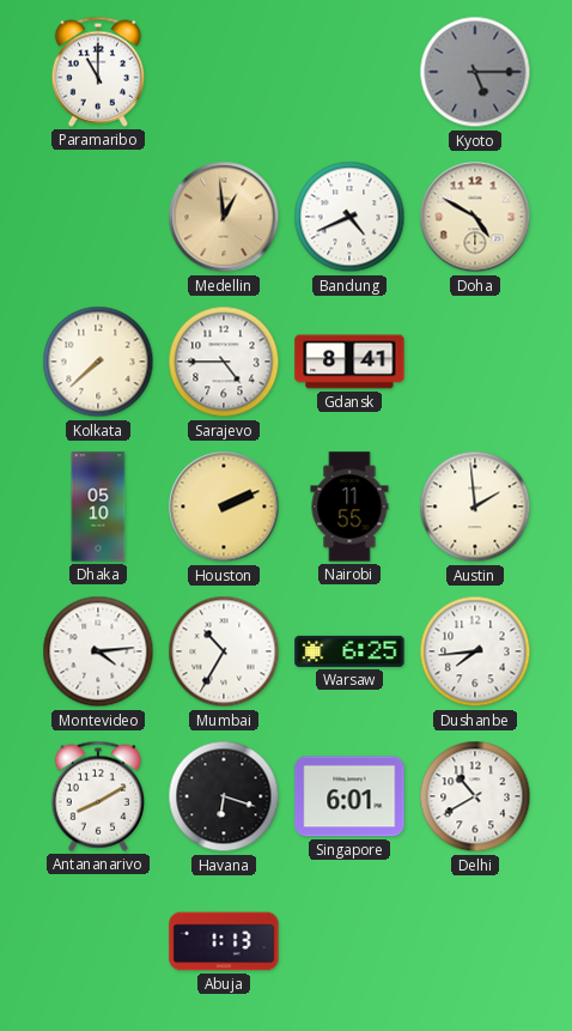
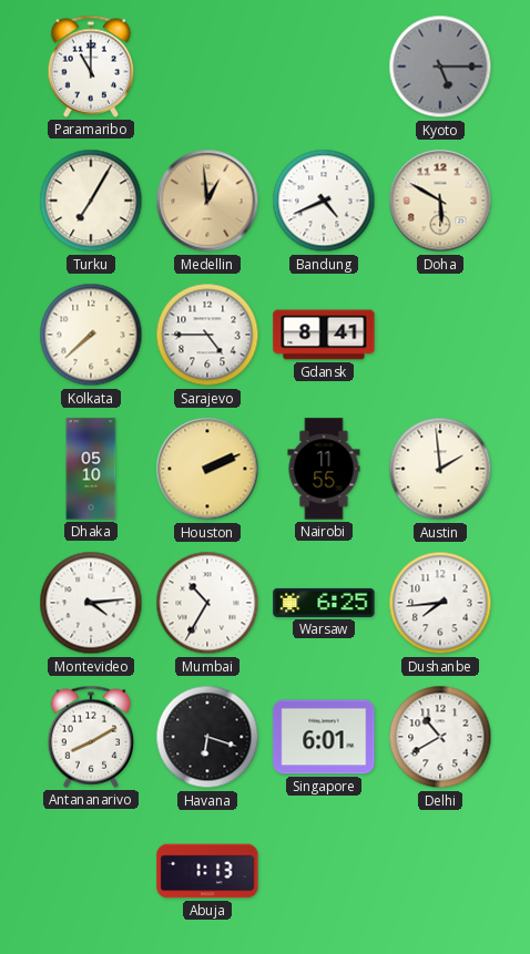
Turku: none -> 7:05 (91, 201)
Doha: 4:50 -> 5:50 (440, 201)
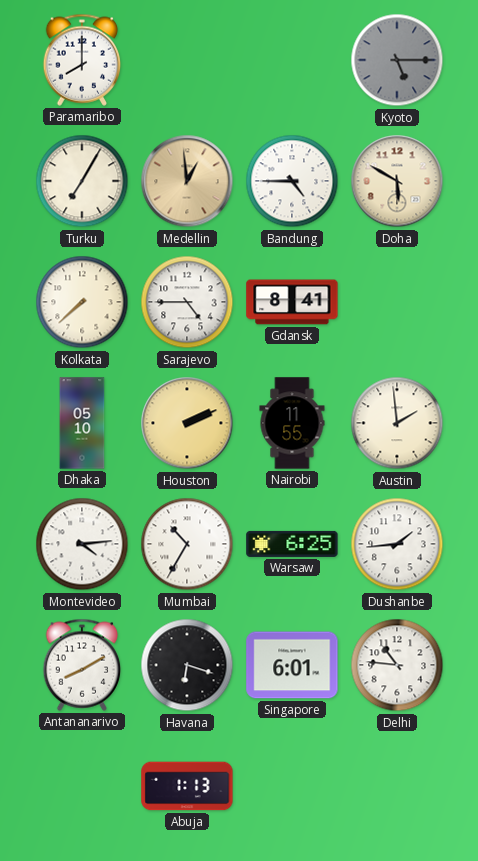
Paramaribo: 11:00 -> 8:00 (82, 60)
Bandung: 4:41 -> 4:45 (292, 181)
Dushanbe: 7:44 -> 1:44 (397, 544)
Delhi: 10:40 -> 10:46 (397, 665)
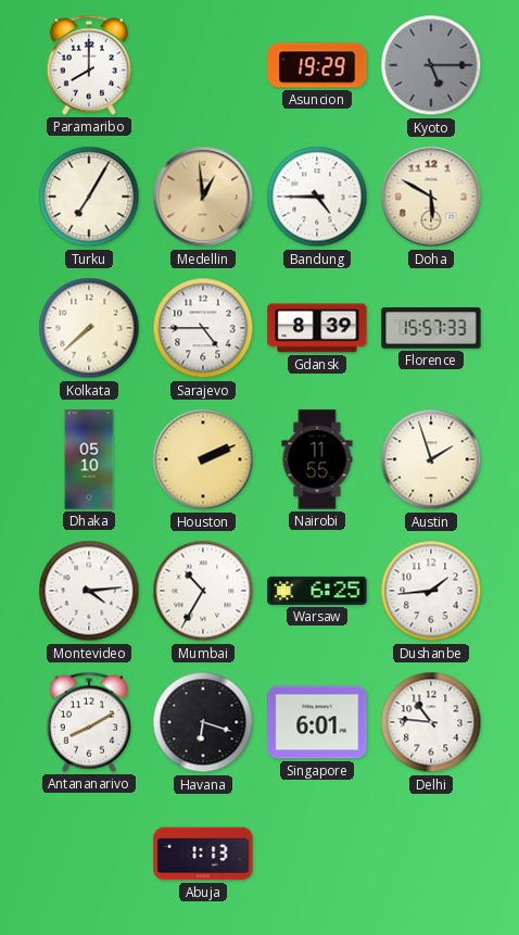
Asuncion: none -> 19:29 (317, 65)
Gdansk: 8:41 -> 8:39 (317, 328)
Florence: none -> 15:57 (431, 328)
Austin: 1:59 -> 1:57 (431, 459)
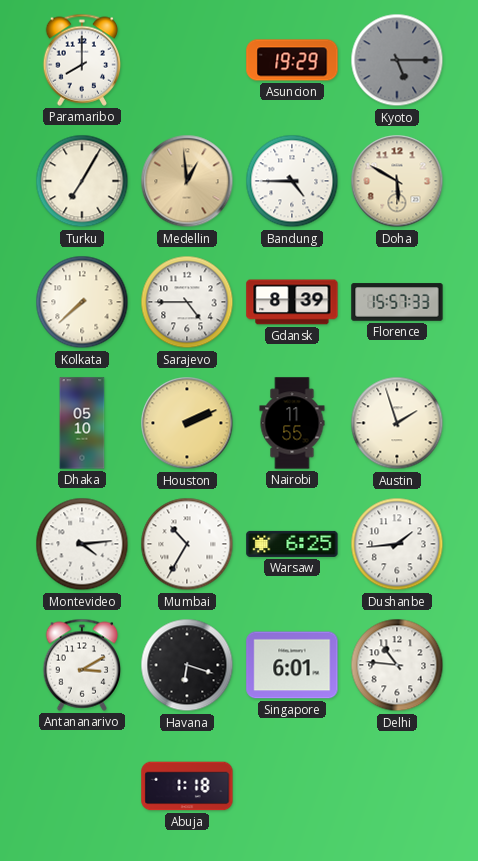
Antananarivo: 8:10 -> 3:10 (82, 665)
Abuja: 1:13 -> 1:18 (187, 786)
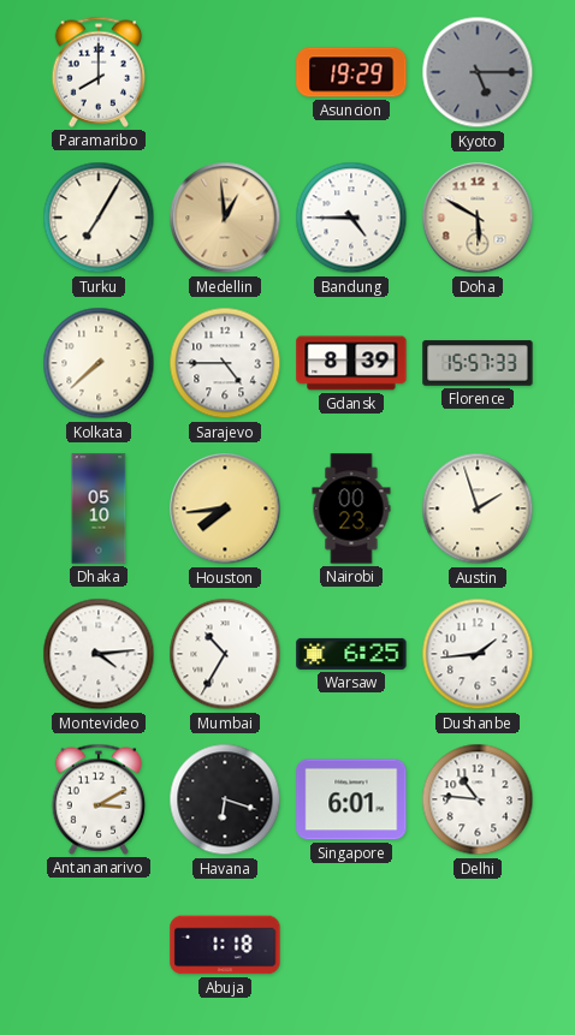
Houston: 2:11 -> 7:44 (225, 508)
Nairobi: 11:55 -> 00:23 (351, 508)
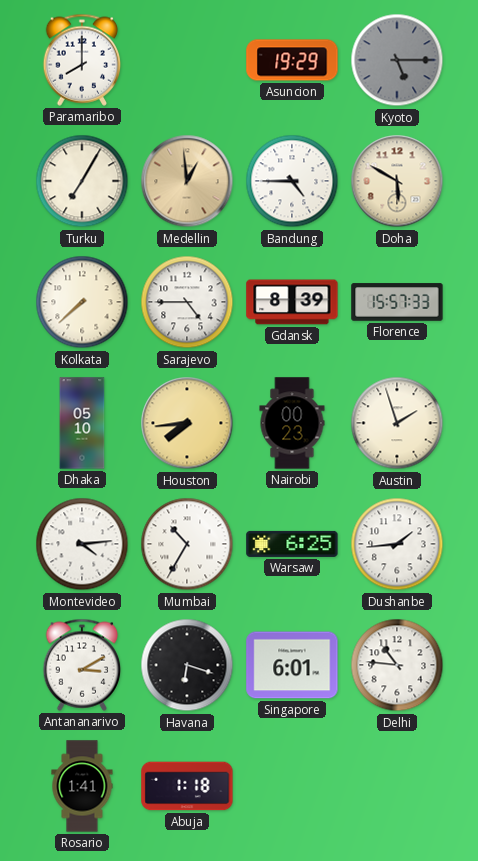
Rosario: none -> 1:41 (82, 786)
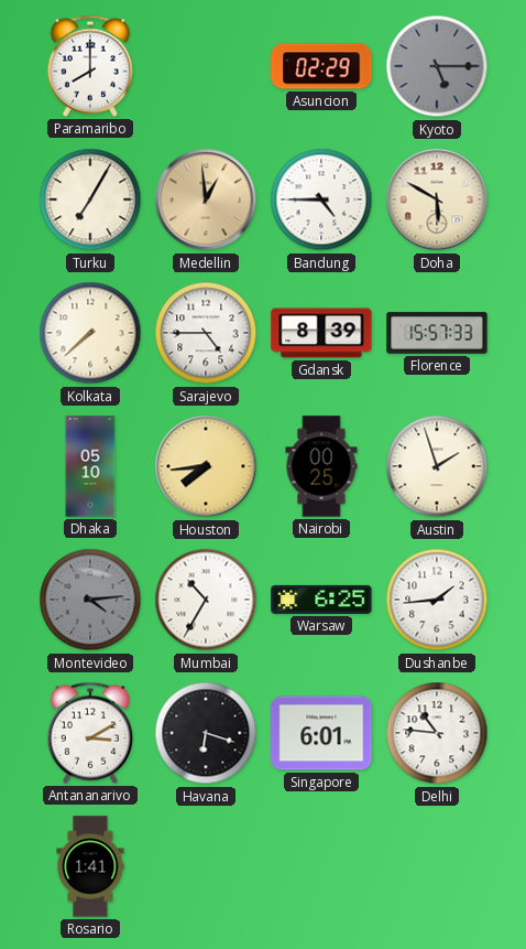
Asuncion: 19:29 -> 02:29 (321, 66)
Nairobi: 00:23 -> 00:25 (321, 466)
Montevideo dial: white -> grey (90, 600)
Abuja: 1:18 -> none (187, 786)
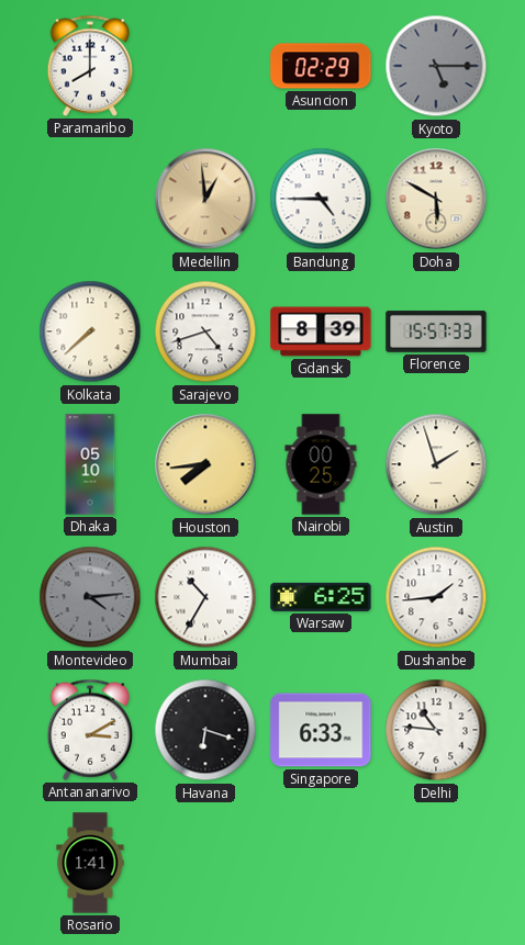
Turku: 7:05 -> none (90, 199)
Sarajevo: 4:45 -> 4:42 (205, 331)
Singapore: 6:01 -> 6:33 (321, 730)
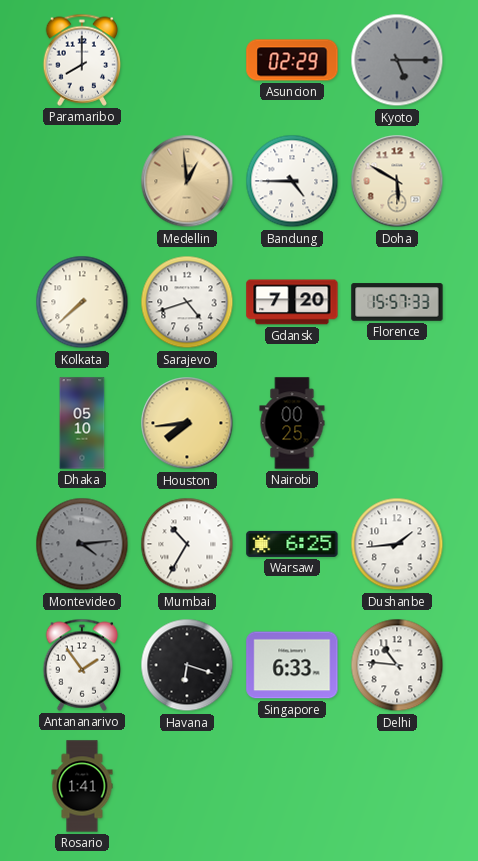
Gdansk: 8:39 -> 7:20 (292, 302)
Austin: 1:57 -> none (436, 464)
Antananarivo: 3:10 -> 1:54 (82, 665)
